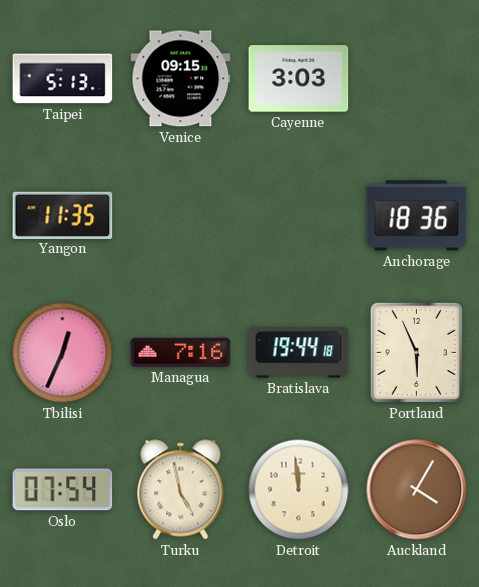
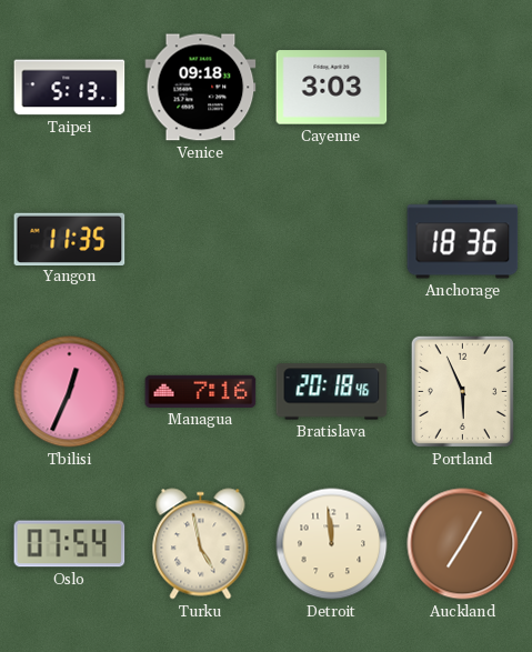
Venice: 09:15 -> 09:18 (201, 88)
Bratislava: 19:44 -> 20:18 (332, 392)
Auckland: 4:05 -> 7:05 (463, 544)
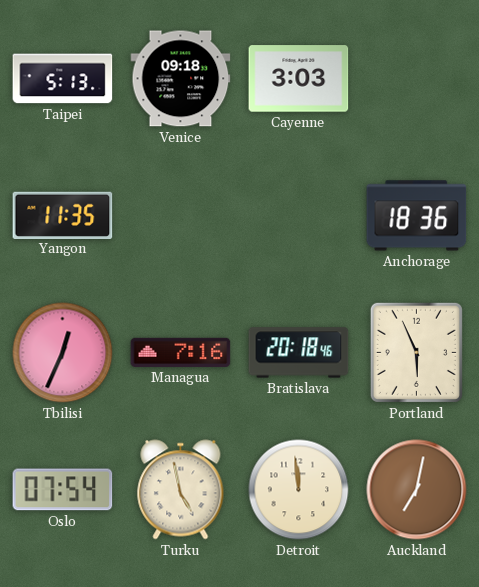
Auckland: 7:05 -> 7:02 (417, 490)
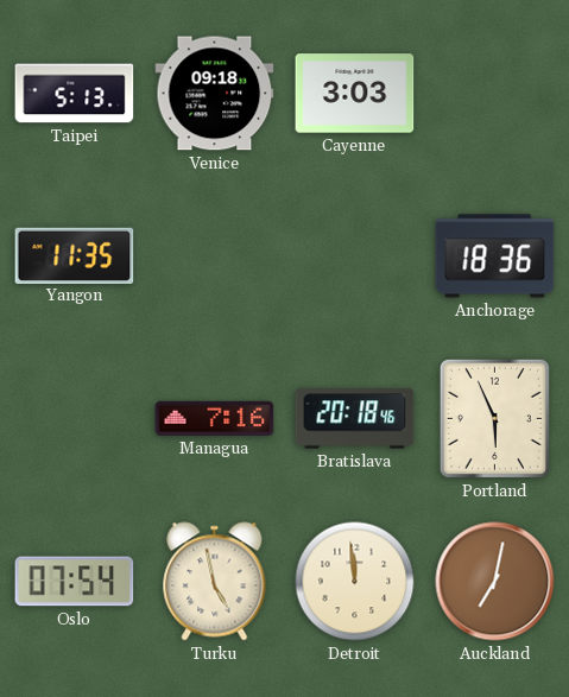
Tbilisi: 12:34 -> none (63, 353)
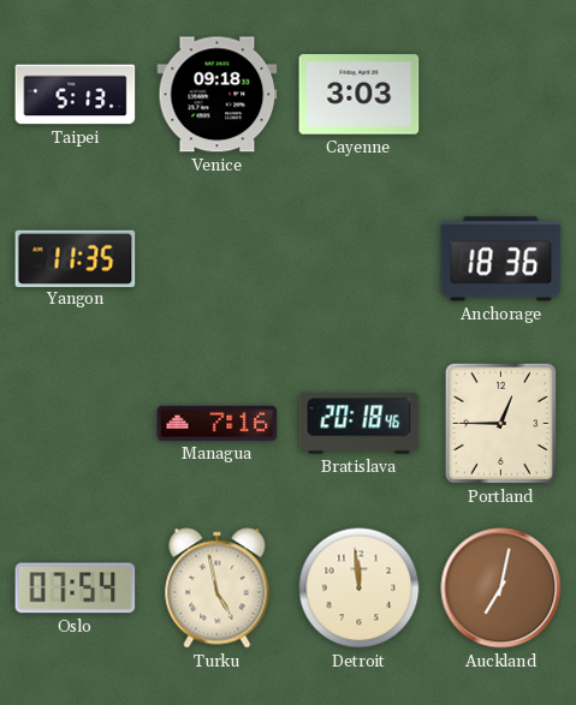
Portland: 5:56 -> 12:45 (500, 423)
